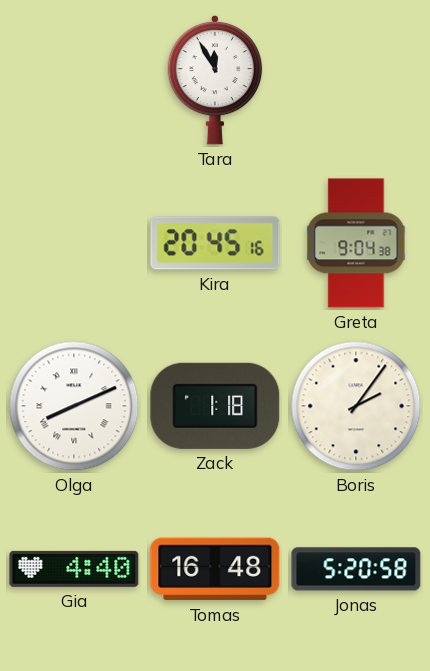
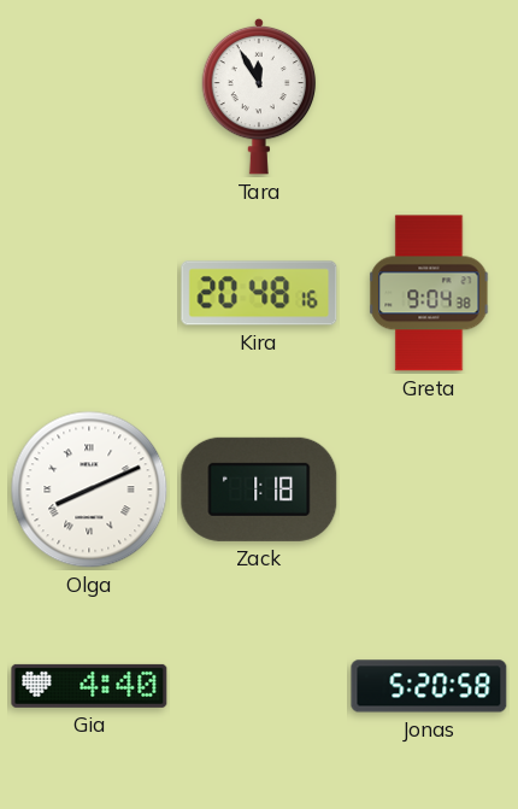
Kira: 20:45 -> 20:48 (259, 293)
Boris: 2:06 -> none (356, 406)
Tomas: 16:48 -> none (215, 569)
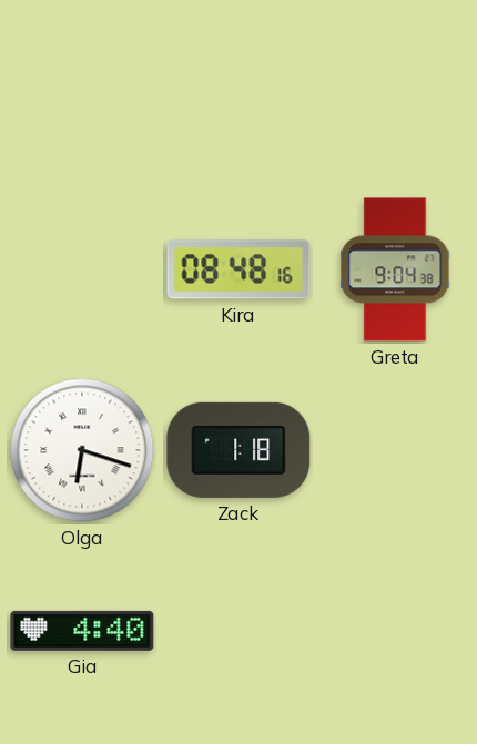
Tara: 11:55 -> none (259, 96)
Kira: 20:48 -> 08:48 (238, 269)
Olga: 8:11 -> 6:18 (82, 450)
Jonas: 5:20 -> none (429, 686)
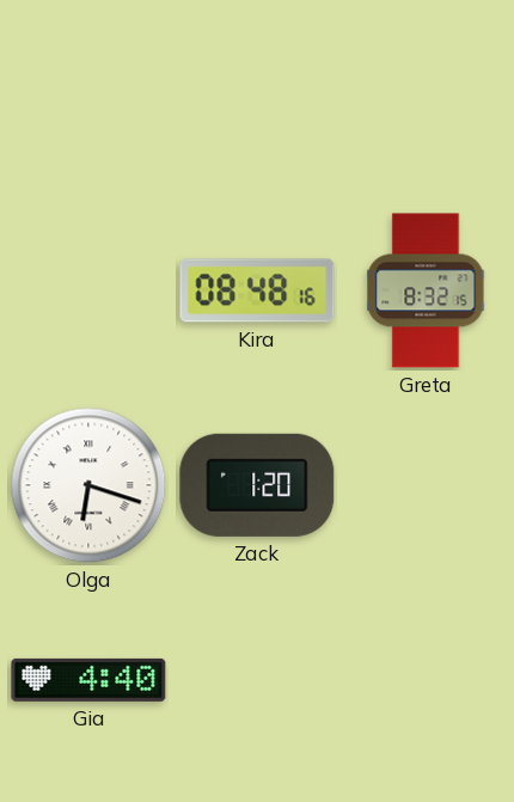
Greta: 9:04 -> 8:32 (426, 290)
Zack: 1:18 -> 1:20 (257, 485)
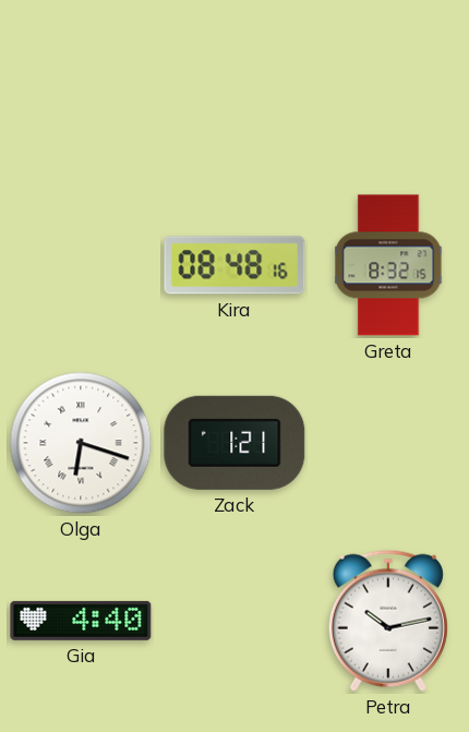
Zack: 1:20 -> 1:21 (234, 443)
Petra: none -> 10:13 (388, 621)
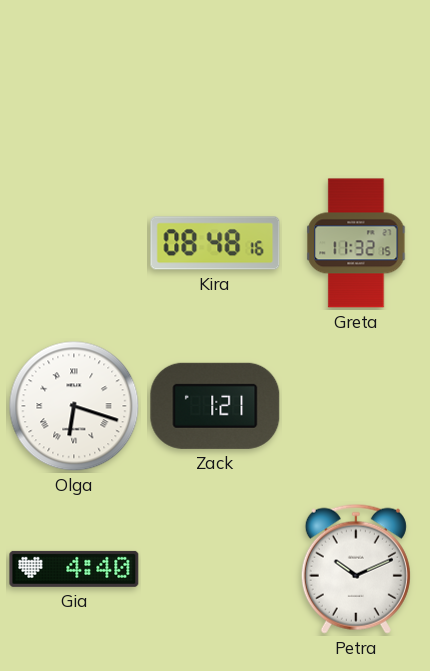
Greta: 8:32 -> 11:32 (356, 243)
Petra: 10:13 -> 10:11 (356, 569)
